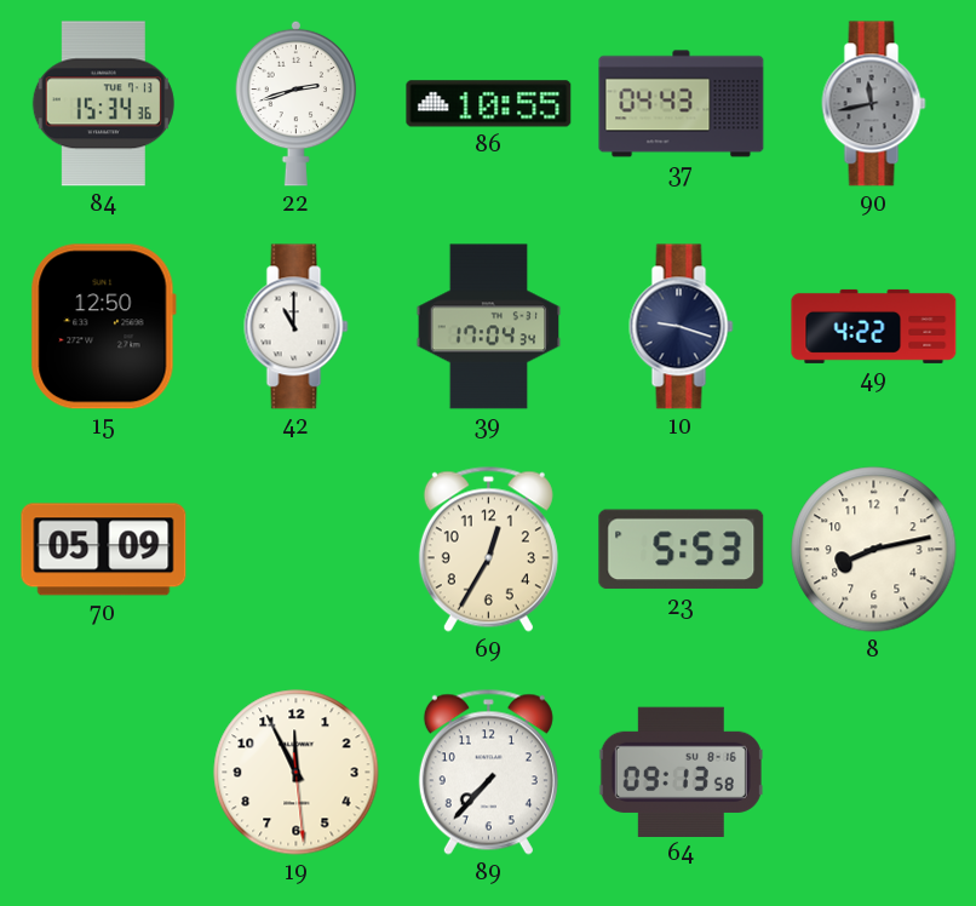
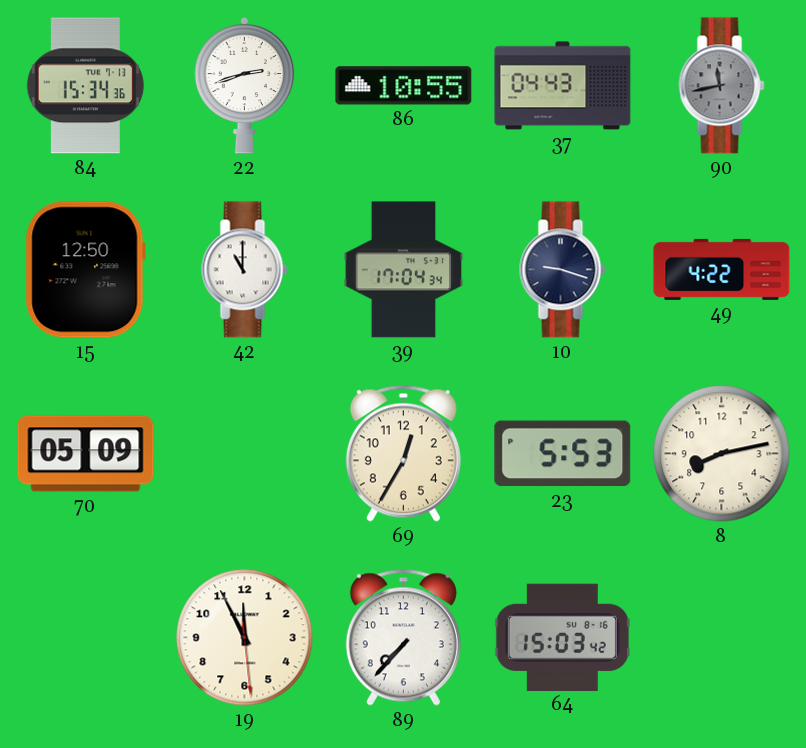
64: 09:13 -> 15:03 (562, 637)
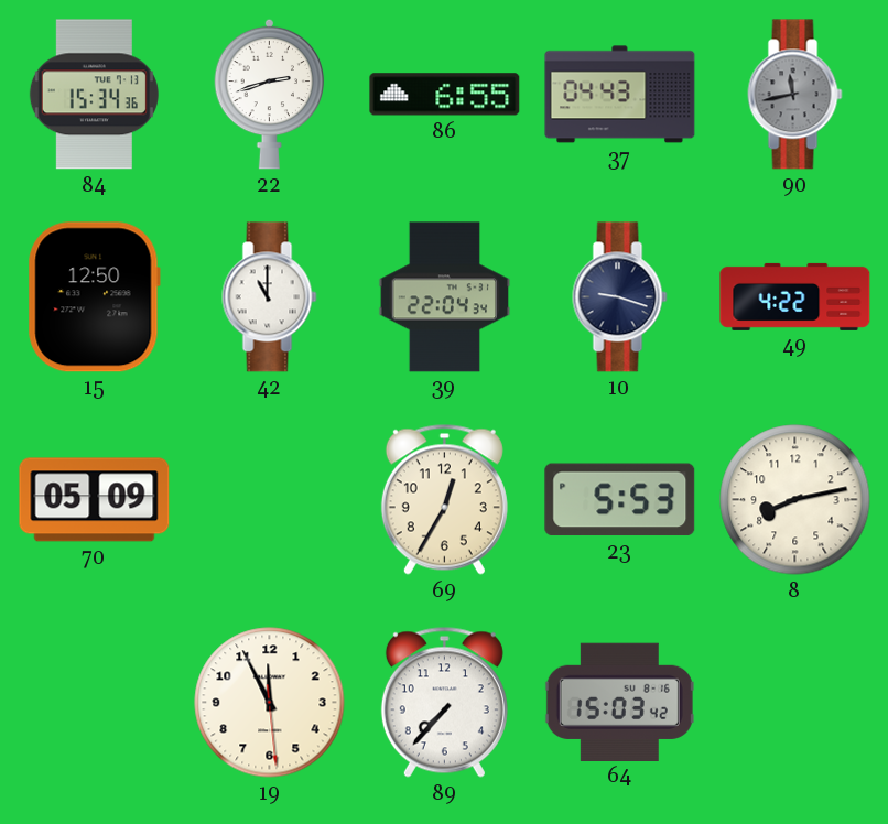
86: 10:55 -> 6:55 (445, 95)
39: 17:04 -> 22:04 (445, 297)
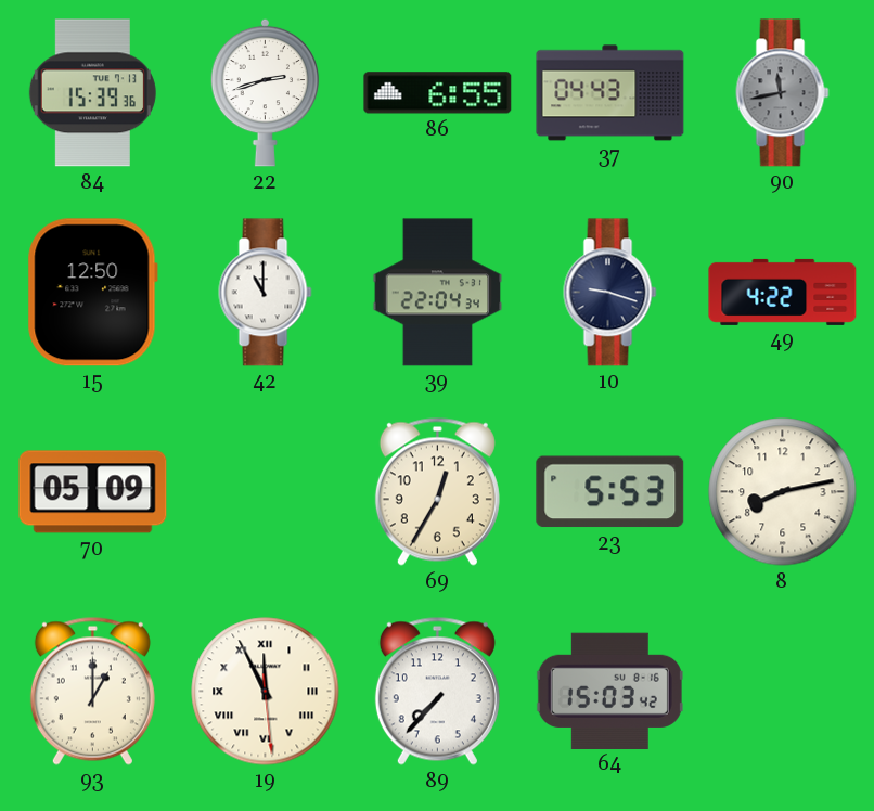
84: 15:34 -> 15:39 (92, 93)
93: none -> 1:00 (92, 691)
19 numerals: Arabic -> Roman (266, 692)
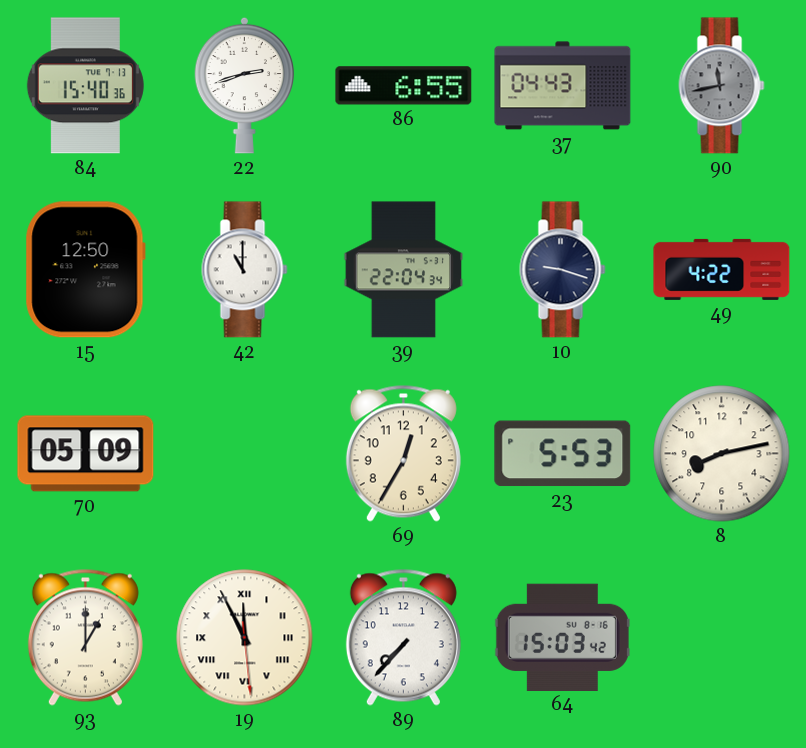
84: 15:39 -> 15:40 (85, 86)
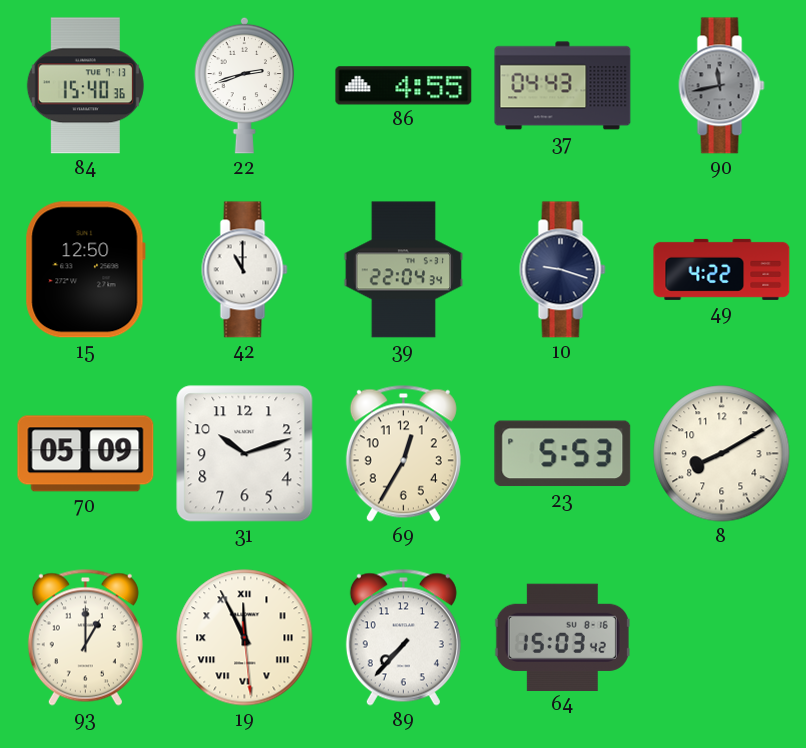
86: 6:55 -> 4:55 (404, 86)
31: none -> 10:12 (245, 454)
8: 8:13 -> 8:10 (722, 454)
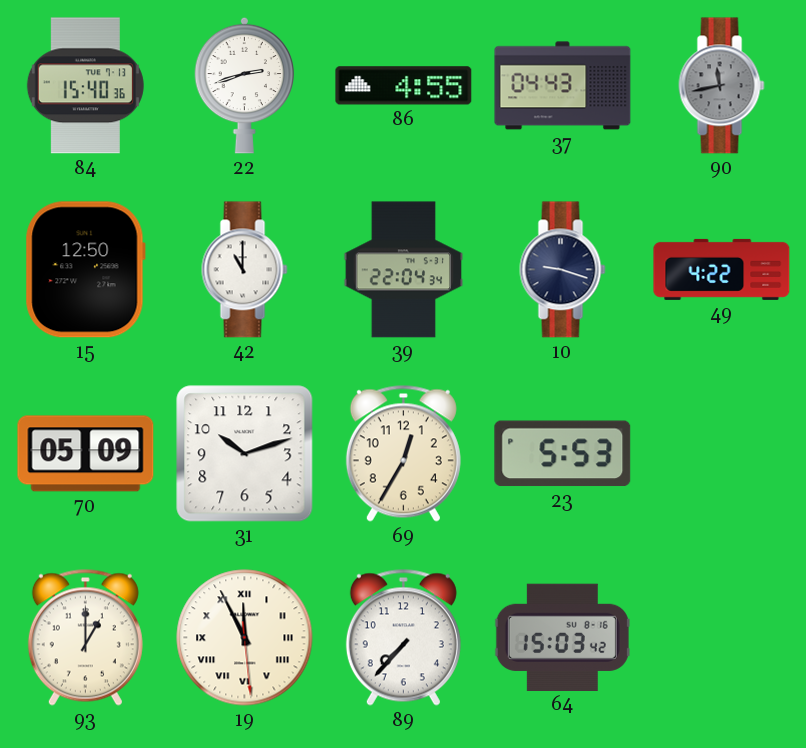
8: 8:10 -> none (722, 454)
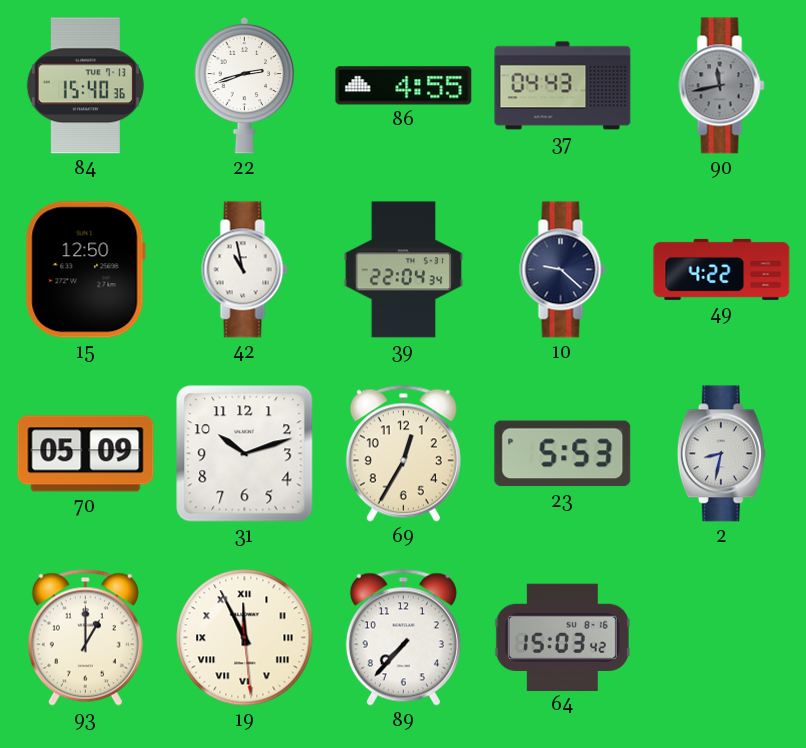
42: 11:00 -> 10:58 (245, 270)
10: 9:18 -> 9:22 (563, 270)
2: none -> 8:32 (721, 454)
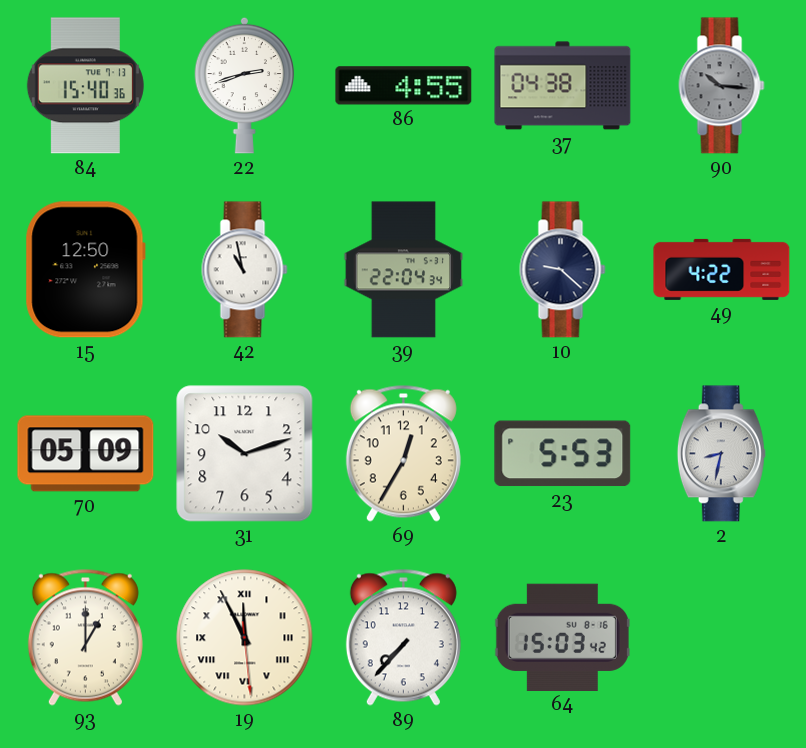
37: 04:43 -> 04:38 (563, 86)
90: 11:43 -> 10:16 (722, 86)
